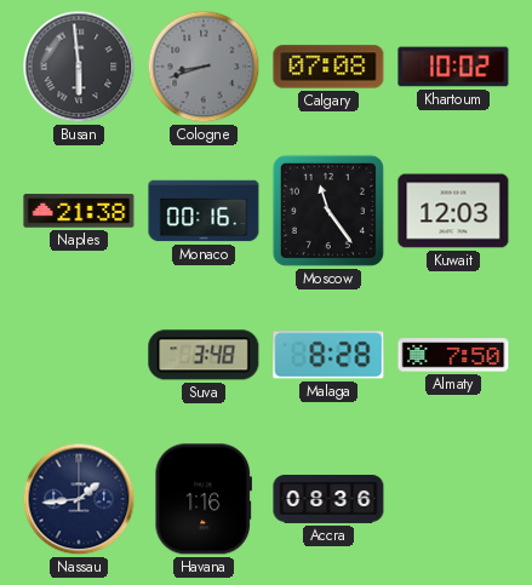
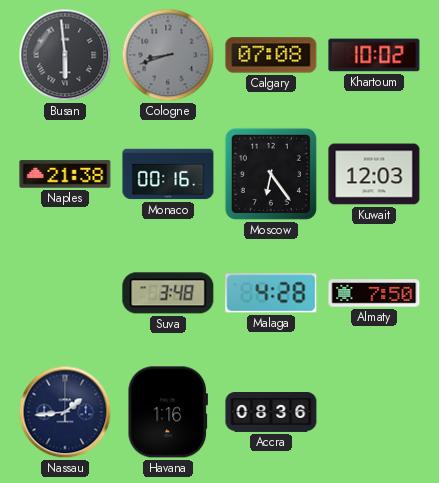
Moscow: 11:24 -> 6:24 (271, 174)
Malaga: 8:28 -> 4:28 (271, 293)
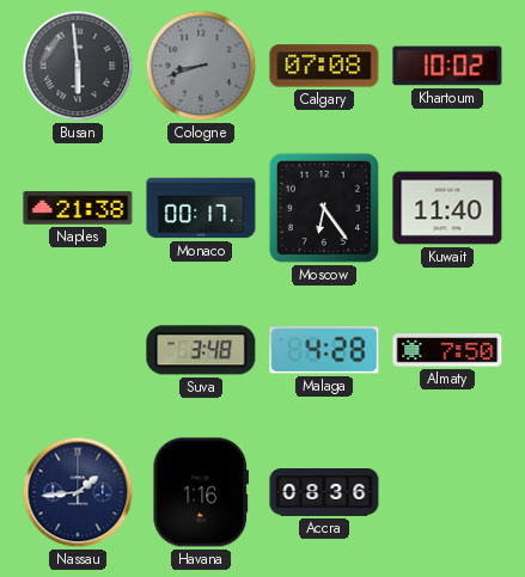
Monaco: 00:16 -> 00:17 (201, 208)
Kuwait: 12:03 -> 11:40 (447, 208)
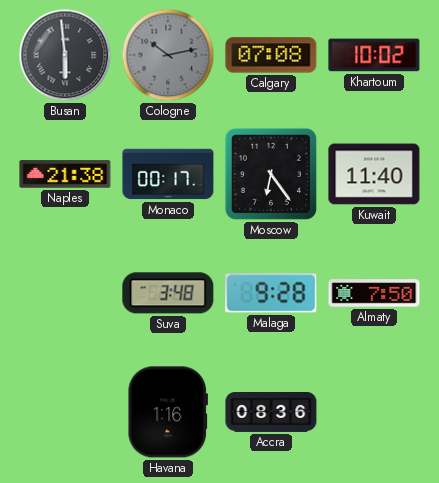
Cologne: 8:42 -> 10:13 (168, 55)
Malaga: 4:28 -> 9:28 (271, 293)
Nassau: 1:44 -> none (78, 492)
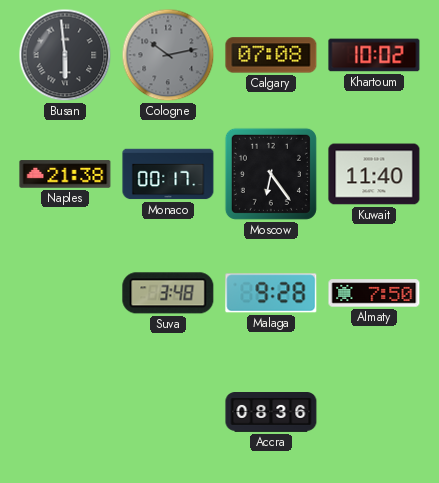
Havana: 1:16 -> none (167, 412)
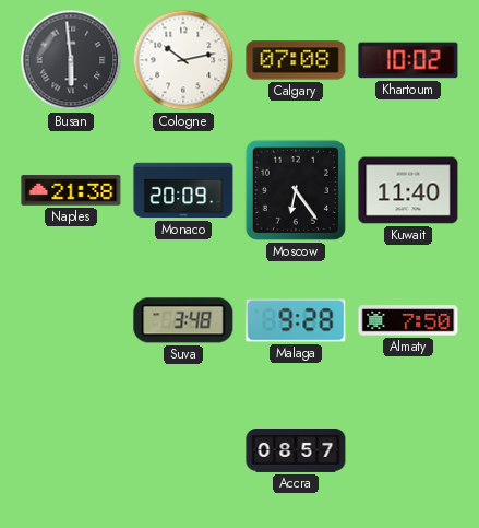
Cologne dial: grey -> white (183, 60)
Monaco: 00:17 -> 20:09 (183, 190)
Accra: 08:36 -> 08:57 (296, 451)
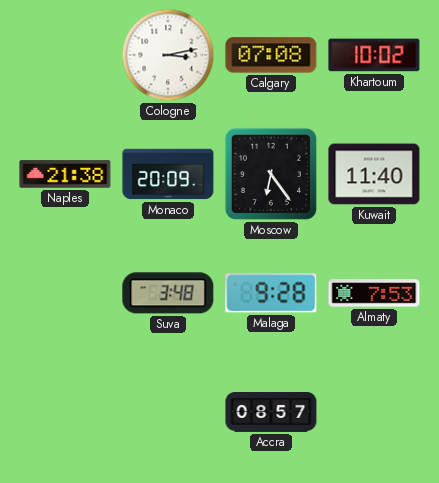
Busan: 5:59 -> none (71, 60)
Cologne: 10:13 -> 3:13 (168, 55)
Almaty: 7:50 -> 7:53 (374, 293)
